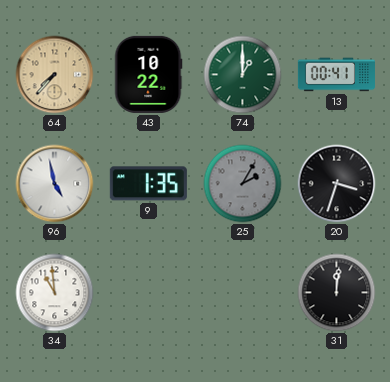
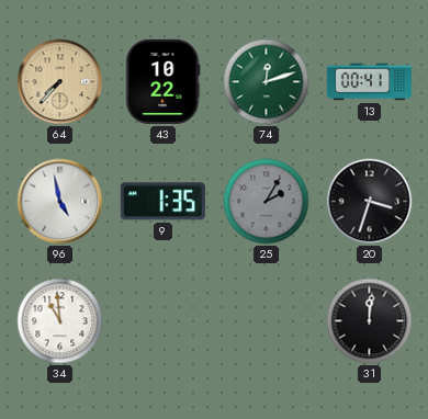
74: 1:00 -> 12:12 (267, 82)
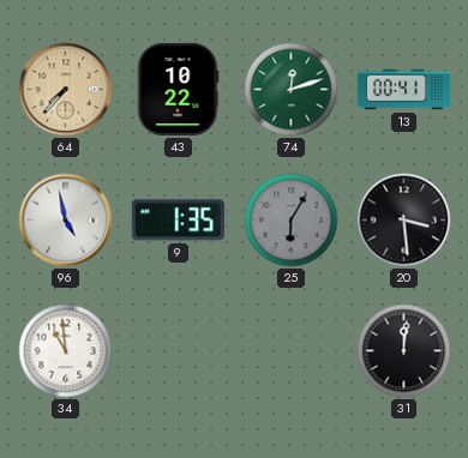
25: 2:05 -> 6:05 (292, 221)
20: 3:33 -> 3:29 (404, 221)
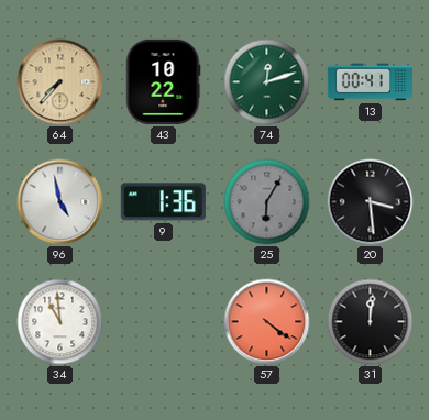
9: 1:35 -> 1:36 (163, 202)
57: none -> 4:21 (267, 322)
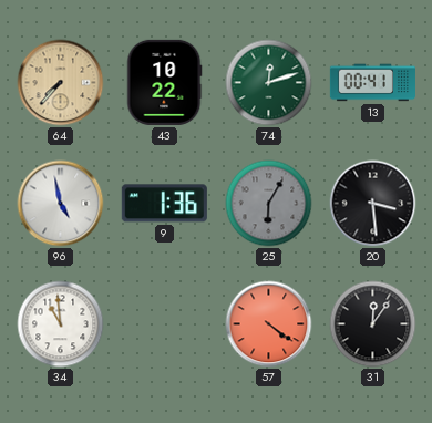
31: 12:01 -> 12:06 (373, 324)
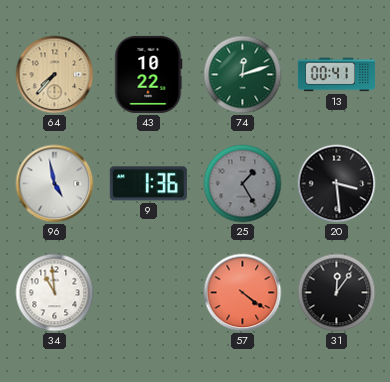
25: 6:05 -> 1:25 (243, 184)
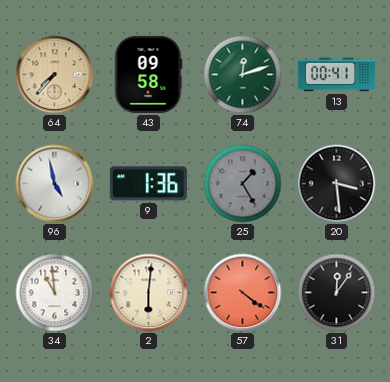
43: 10:22 -> 09:58 (148, 74)
2: none -> 6:01 (149, 293)
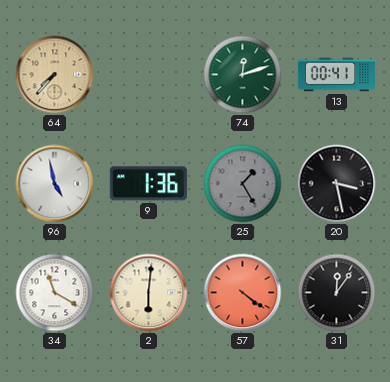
43: 09:58 -> none (148, 74)
20: 3:29 -> 3:28 (337, 184)
34: 10:59 -> 11:20 (55, 293)
